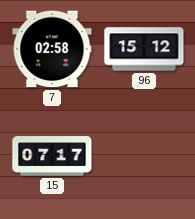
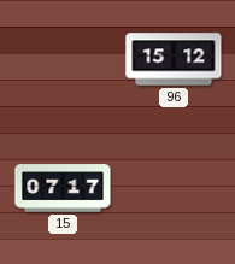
7: 02:58 -> none (52, 49)
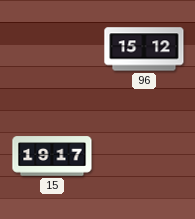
15: 07:17 -> 19:17 (52, 156)
